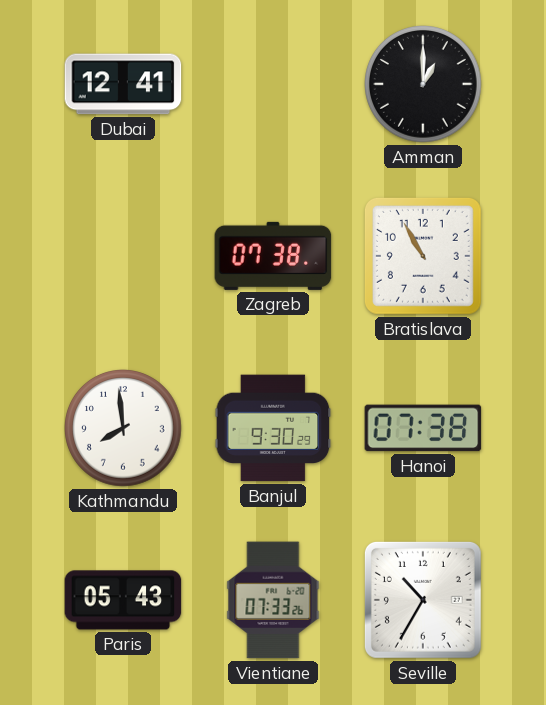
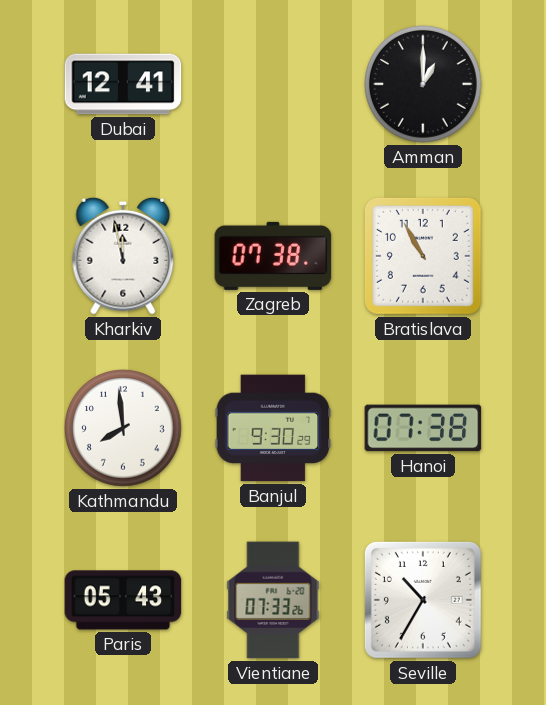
Kharkiv: none -> 11:58 (123, 256)
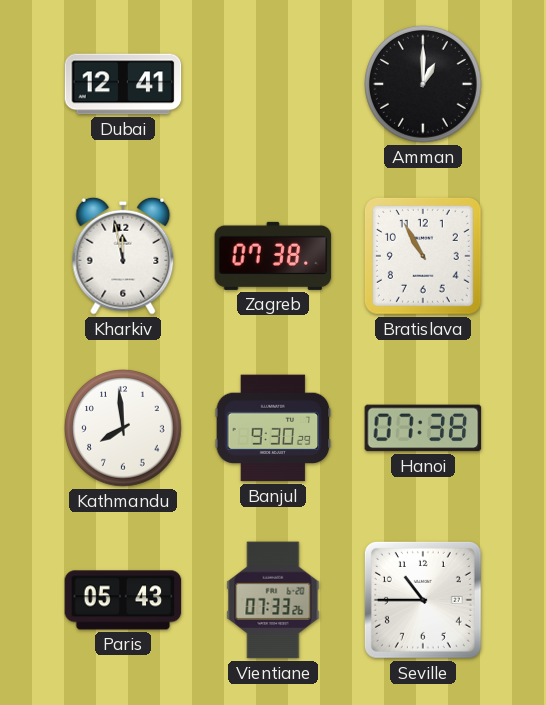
Seville: 10:35 -> 10:45 (423, 600)
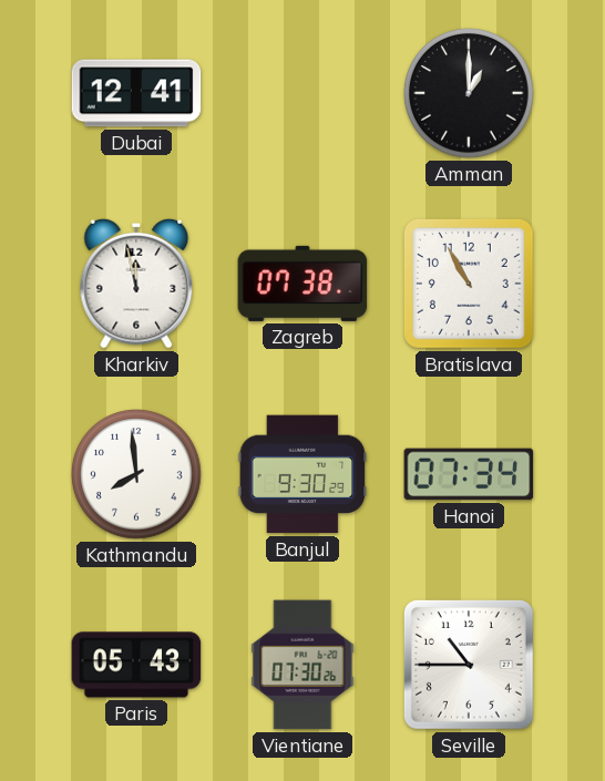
Hanoi: 07:38 -> 07:34 (469, 474)
Vientiane: 07:33 -> 07:30 (302, 665)
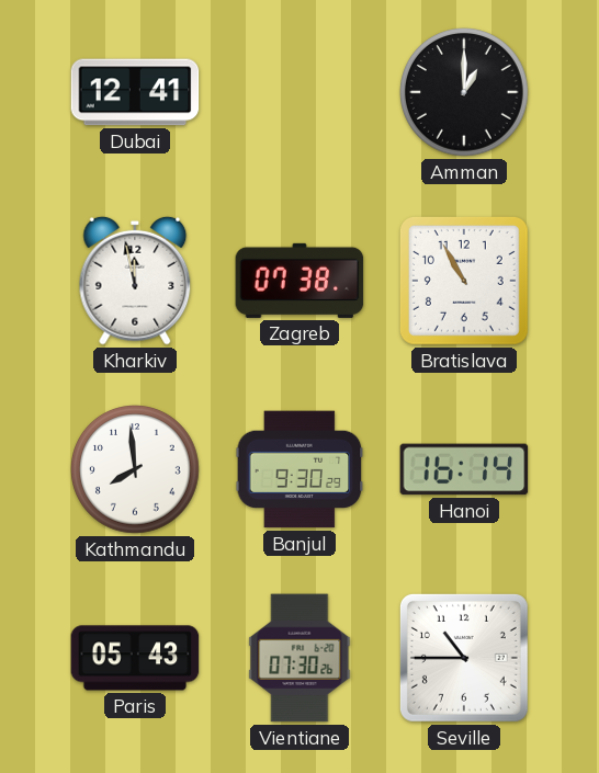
Hanoi: 07:34 -> 16:14 (464, 469)
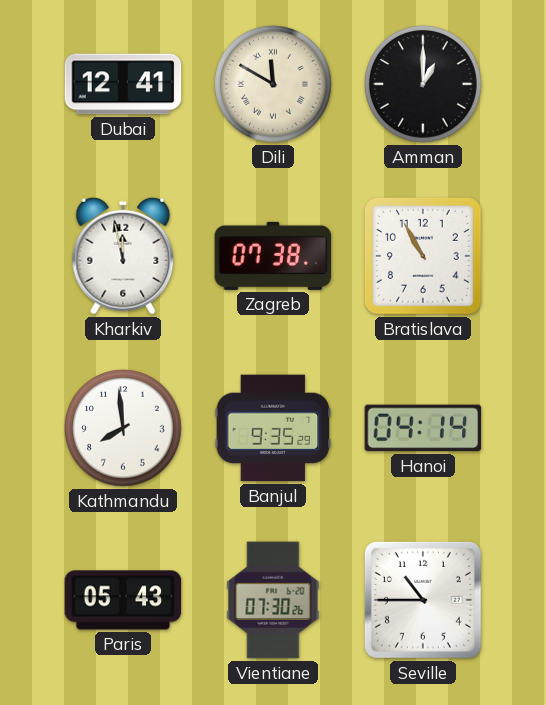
Dili: none -> 11:50 (274, 85)
Banjul: 9:30 -> 9:35 (273, 428)
Hanoi: 16:14 -> 04:14 (423, 428)
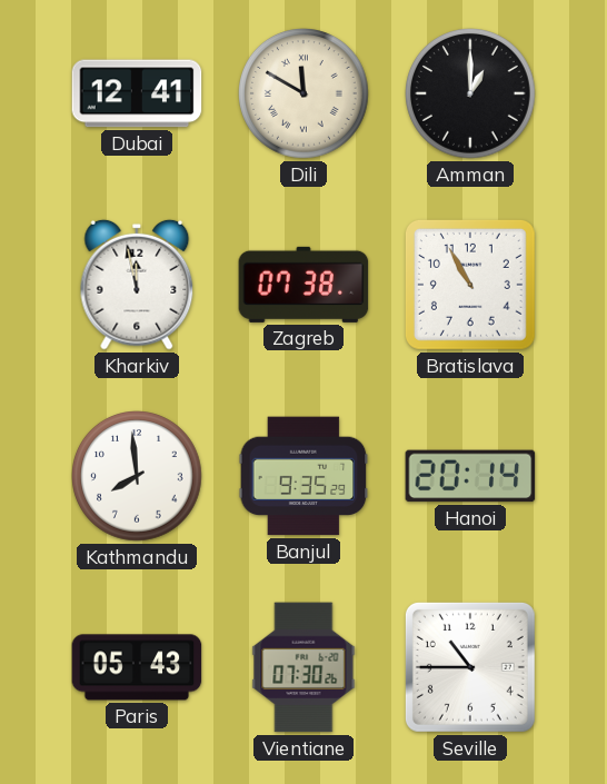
Hanoi: 04:14 -> 20:14 (470, 476)
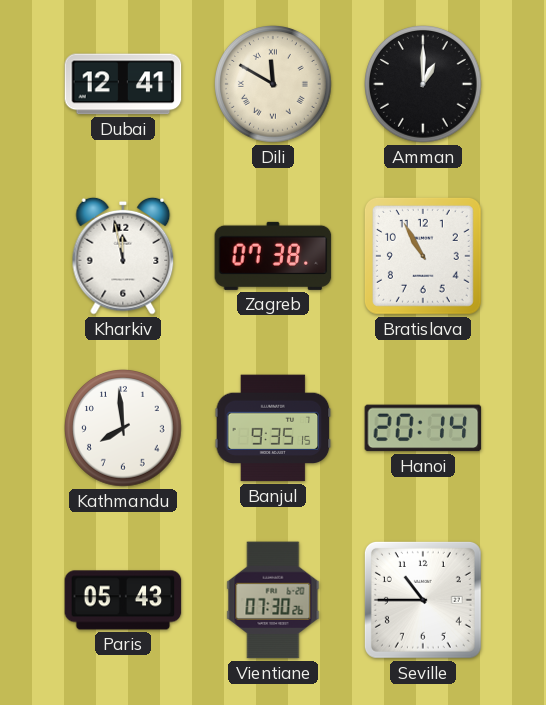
Banjul: 9:35:29 -> 9:35:15 (273, 428)
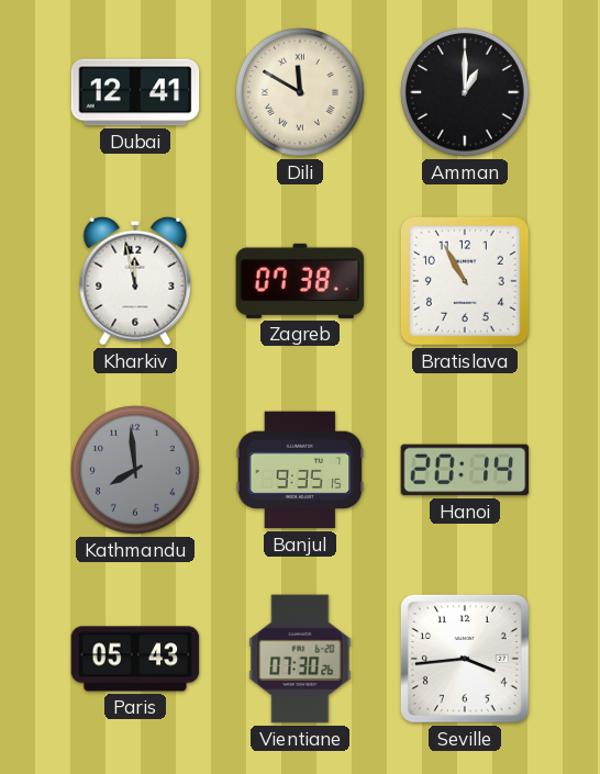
Kathmandu dial: white -> grey (136, 471)
Seville: 10:45 -> 3:44 (465, 659)
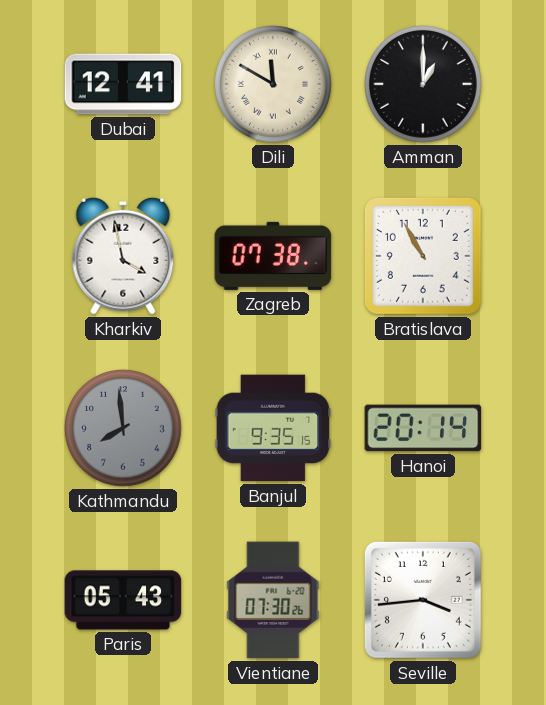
Kharkiv: 11:58 -> 3:58 (123, 256)
